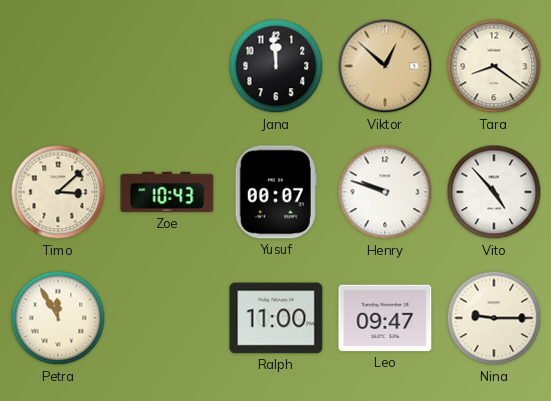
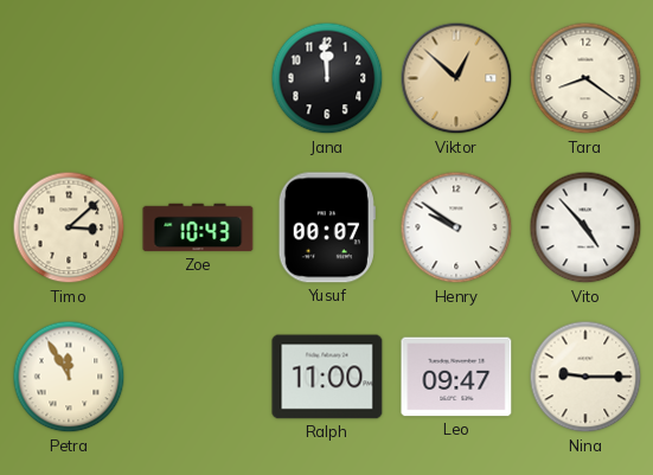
Henry: 9:48 -> 9:51 (456, 227)
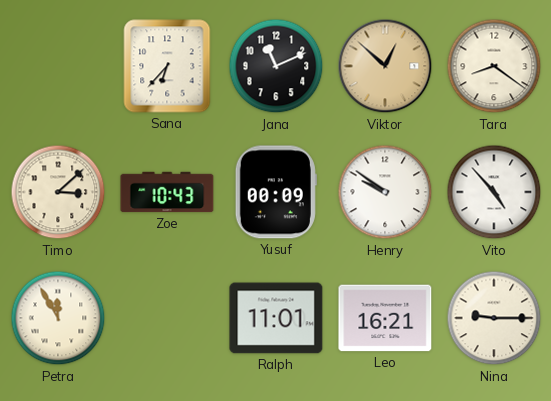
Sana: none -> 6:37 (167, 66)
Jana: 11:59 -> 11:11 (276, 66)
Yusuf: 00:07 -> 00:09 (276, 192)
Ralph: 11:00 -> 11:01 (276, 318)
Leo: 09:47 -> 16:21 (385, 318)
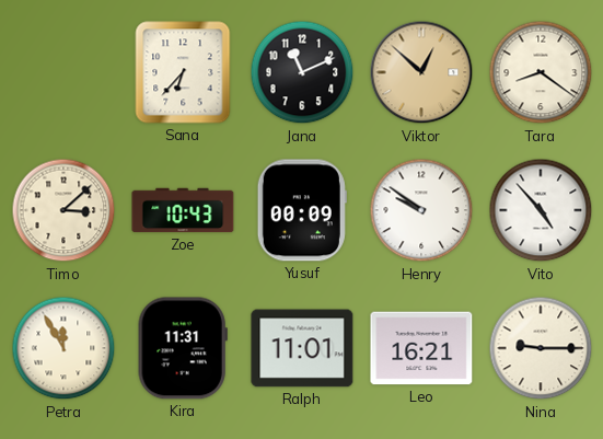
Kira: none -> 11:31 (183, 348)
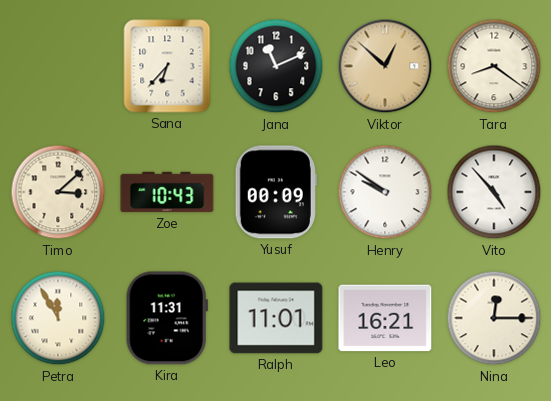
Nina: 9:15 -> 12:15 (494, 318)
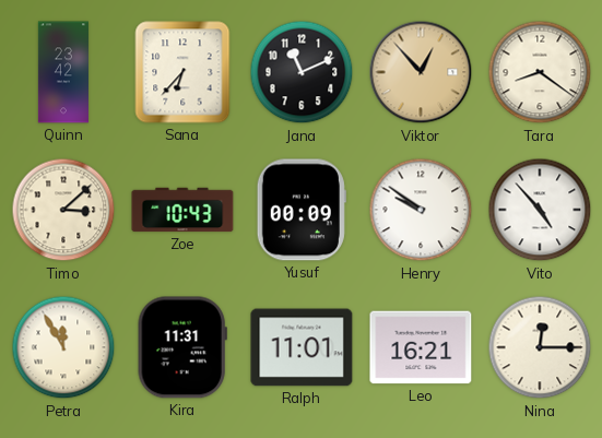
Quinn: none -> 23:42 (63, 72)
Viktor: 12:52 -> 12:53 (421, 72)
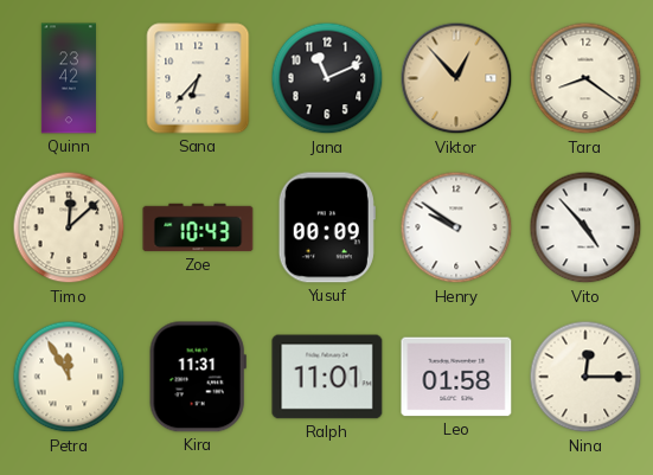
Timo: 3:08 -> 12:08 (69, 227)
Leo: 16:21 -> 01:58 (456, 377)
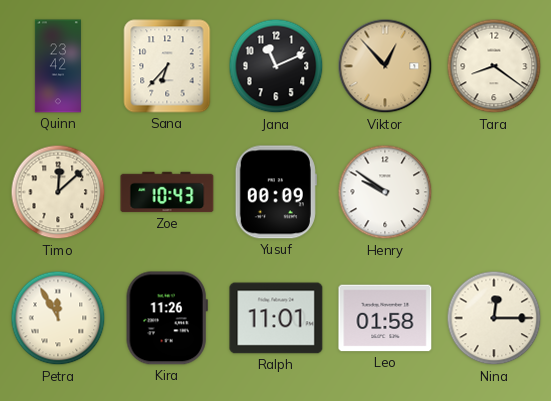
Vito: 4:53 -> none (585, 227)
Kira: 11:31 -> 11:26 (167, 318)
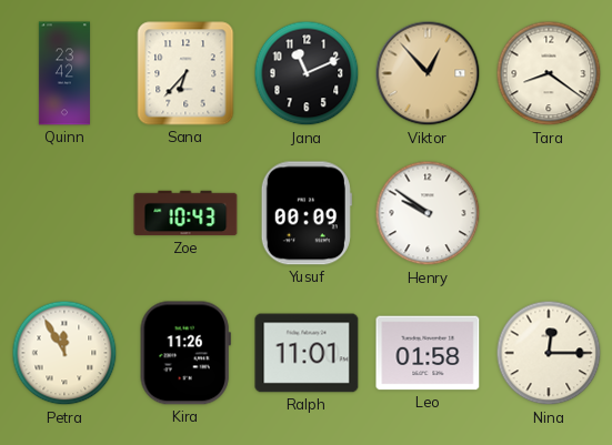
Timo: 12:08 -> none (58, 192)
